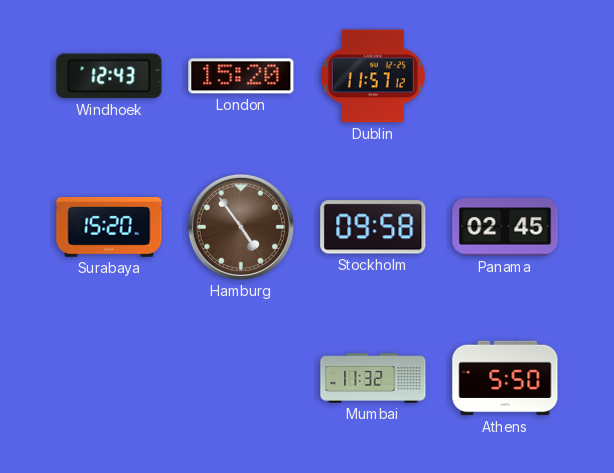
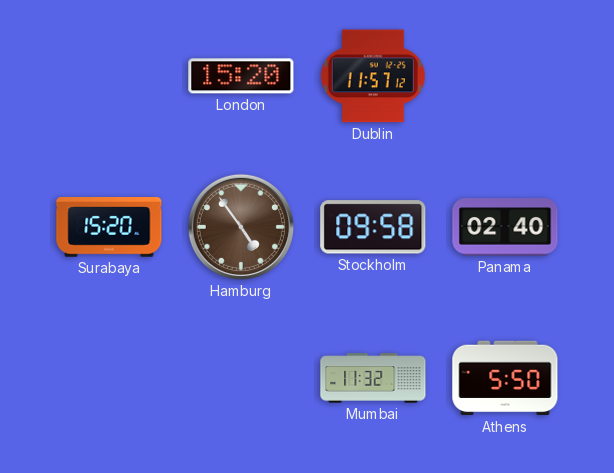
Windhoek: 12:43 -> none (109, 76)
Panama: 02:45 -> 02:40 (505, 227)
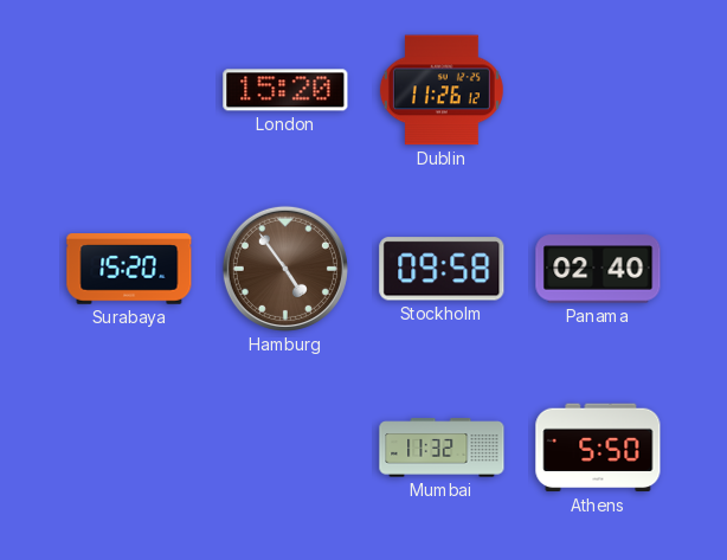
Dublin: 11:57 -> 11:26 (442, 90)
